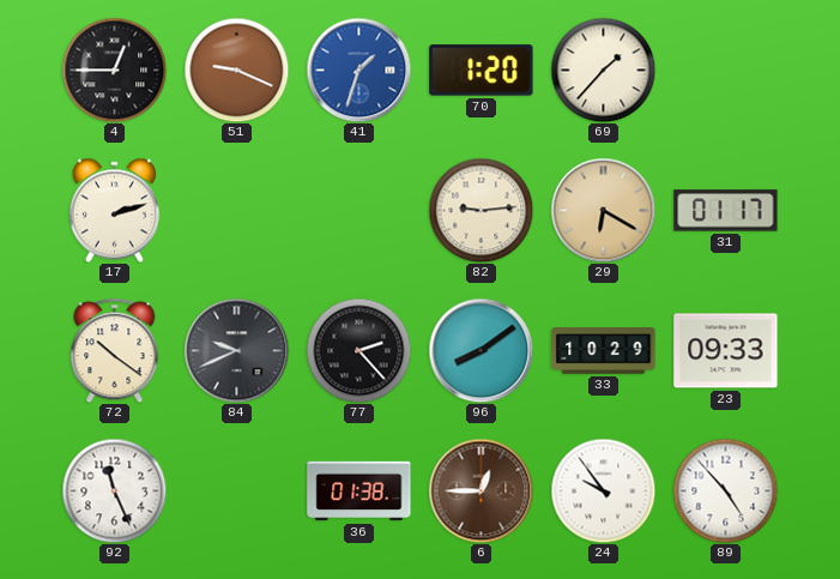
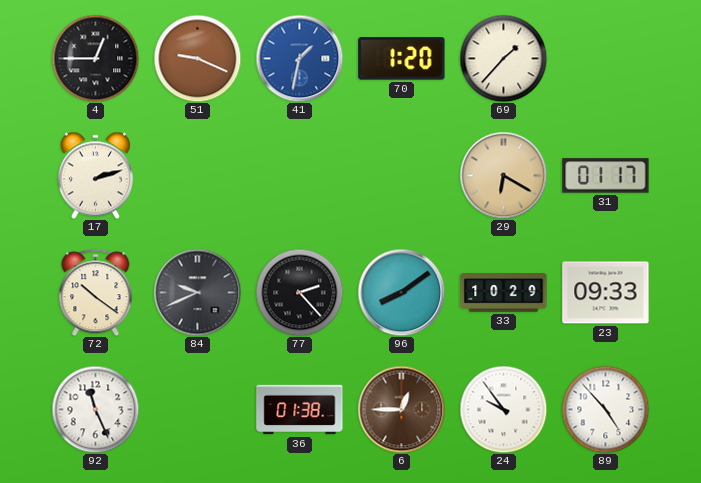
41: 1:33 -> 1:32 (299, 58)
82: 9:14 -> none (481, 210)
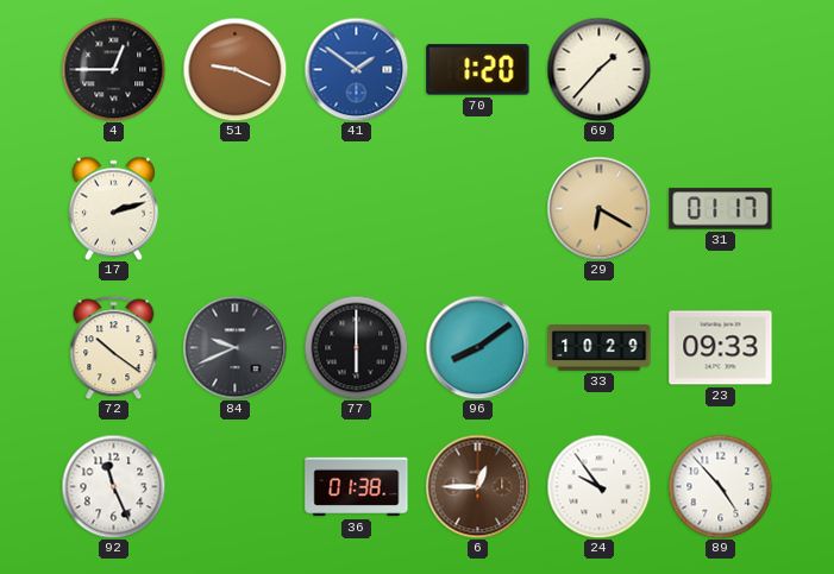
41: 1:32 -> 1:51 (356, 69)
77: 2:23 -> 6:00 (356, 347)
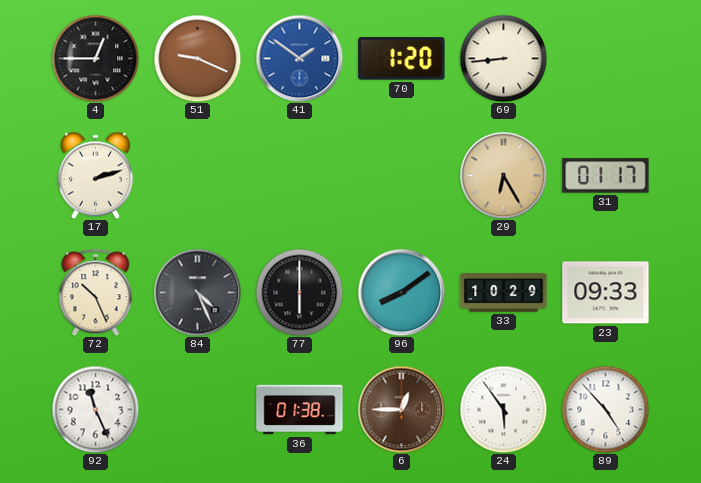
69: 1:37 -> 8:44 (503, 58)
29: 6:20 -> 6:25 (503, 175)
72: 10:21 -> 10:26 (96, 292)
84: 9:41 -> 4:26 (197, 292)
24: 9:54 -> 5:54 (503, 409)
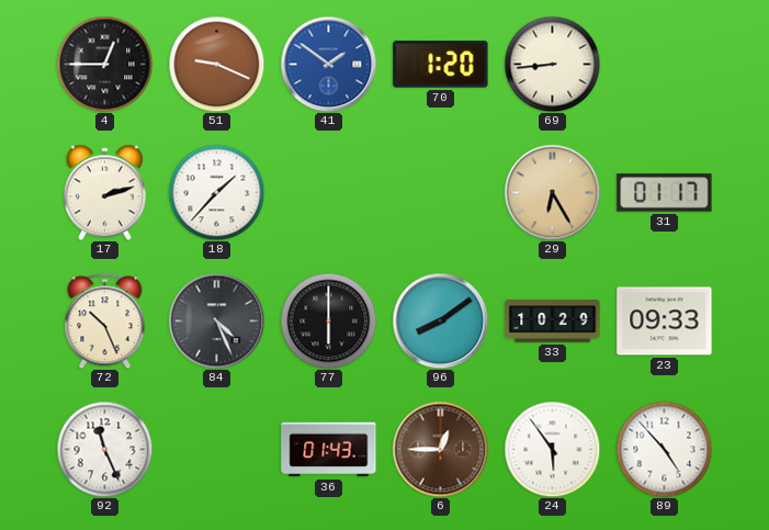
18: none -> 1:37 (216, 192)
36: 01:38 -> 01:43 (329, 450)
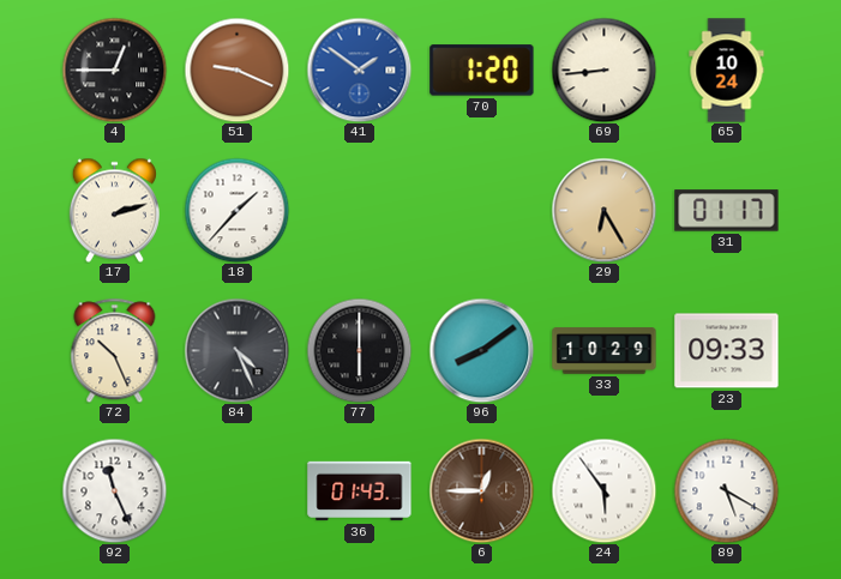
65: none -> 10:24 (727, 71)
89: 4:53 -> 5:20 (726, 490)
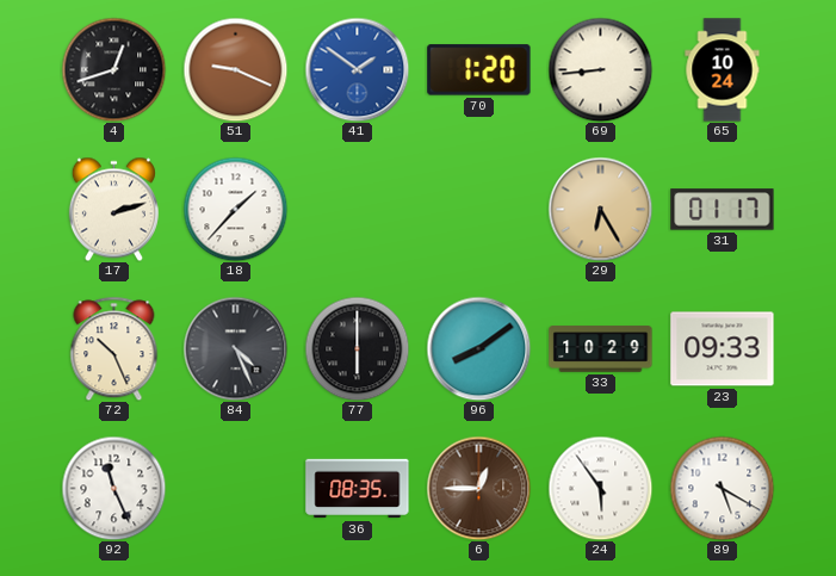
4: 12:45 -> 12:42 (113, 69)
36: 01:43 -> 08:35 (358, 489)
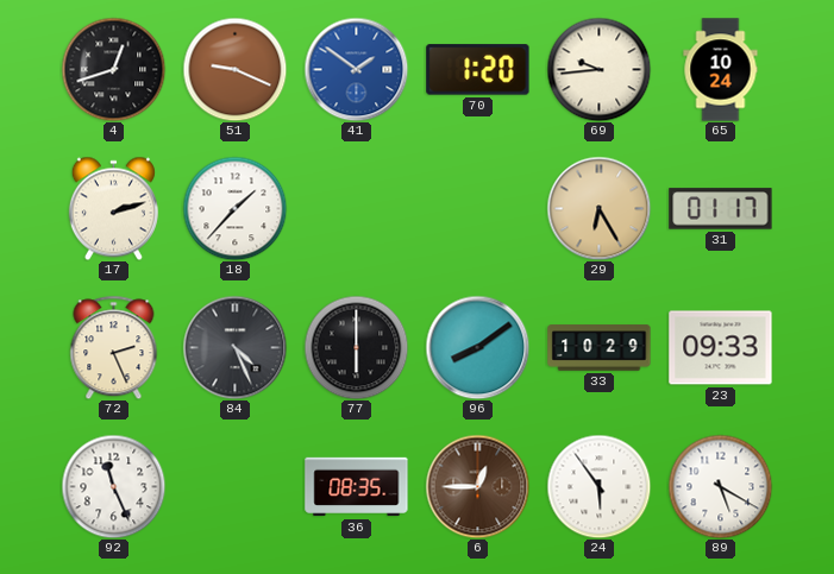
69: 8:44 -> 9:44 (598, 69)
72: 10:26 -> 2:26 (114, 347)
